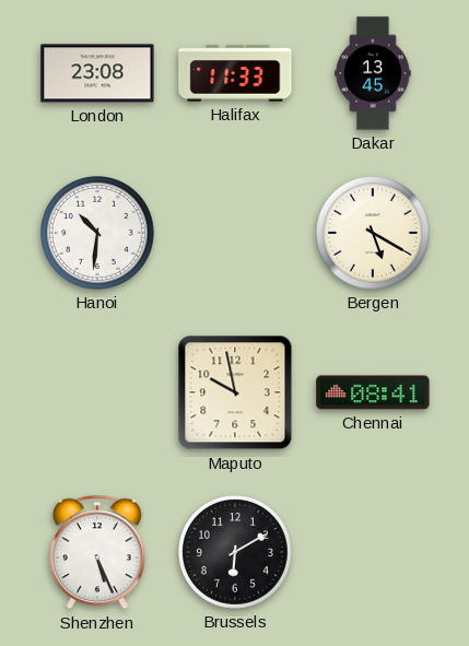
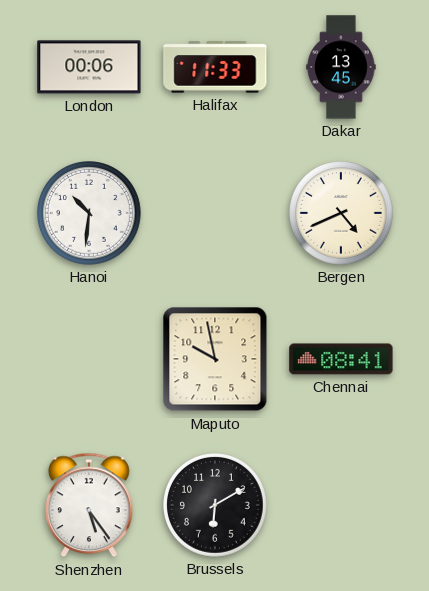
London: 23:08 -> 00:06 (89, 67)
Bergen: 5:20 -> 4:41 (342, 214)
Shenzhen: 5:26 -> 5:24 (90, 505)
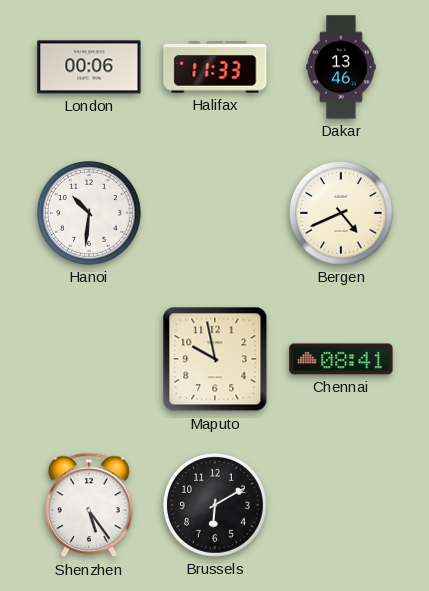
Dakar: 13:45 -> 13:46 (341, 67)
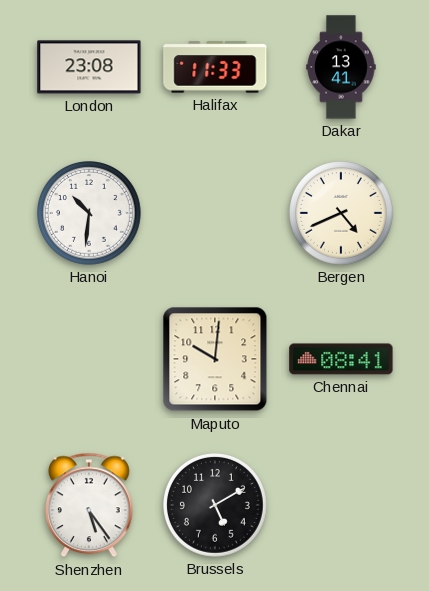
London: 00:06 -> 23:08 (89, 67)
Dakar: 13:46 -> 13:41 (341, 67)
Maputo: 9:58 -> 10:01 (215, 359)
Brussels: 6:10 -> 5:10 (216, 506)
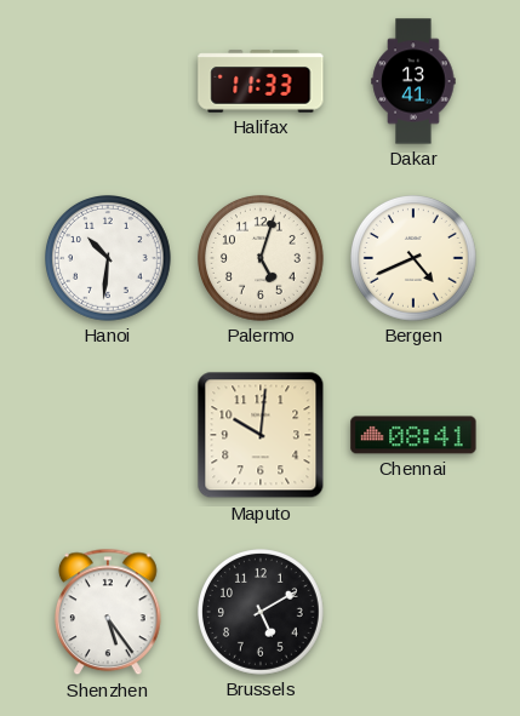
London: 23:08 -> none (89, 67)
Palermo: none -> 5:03 (262, 259)
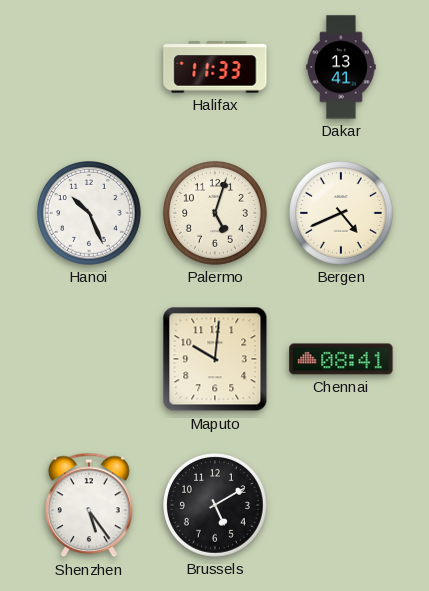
Hanoi: 10:31 -> 10:26 (90, 214)
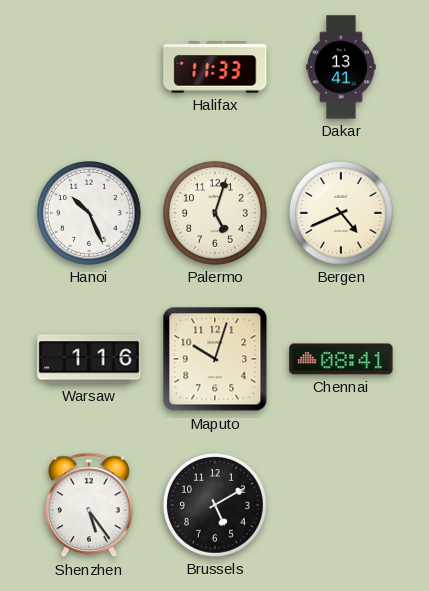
Warsaw: none -> 1:16 (89, 359)
Maputo: 10:01 -> 10:03 (215, 359)
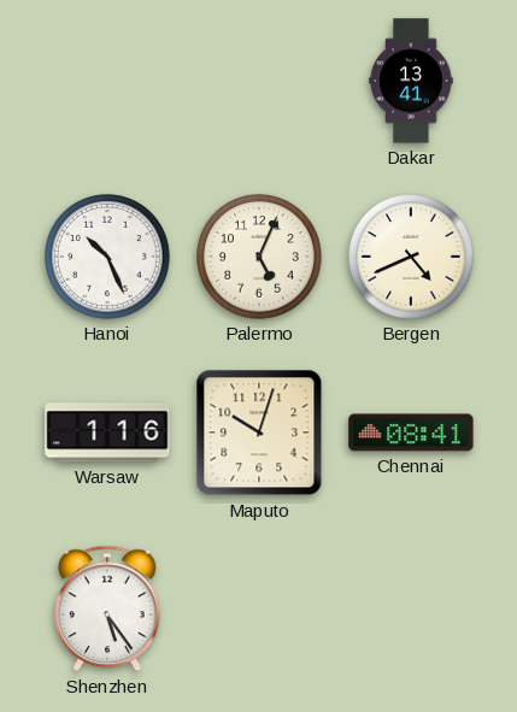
Halifax: 11:33 -> none (215, 67)
Palermo: 5:03 -> 5:04 (260, 258)
Brussels: 5:10 -> none (216, 506)
